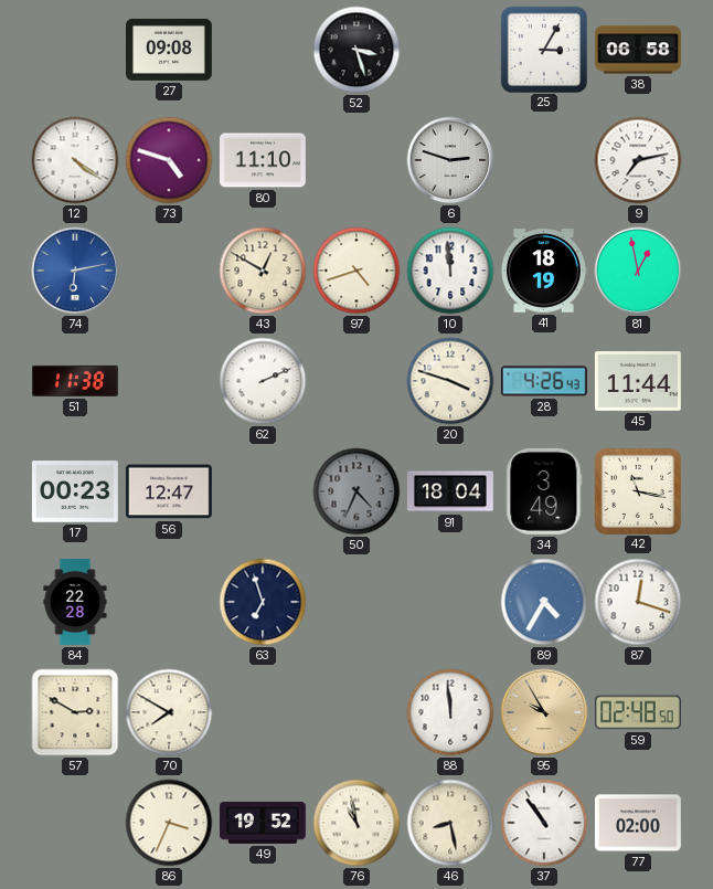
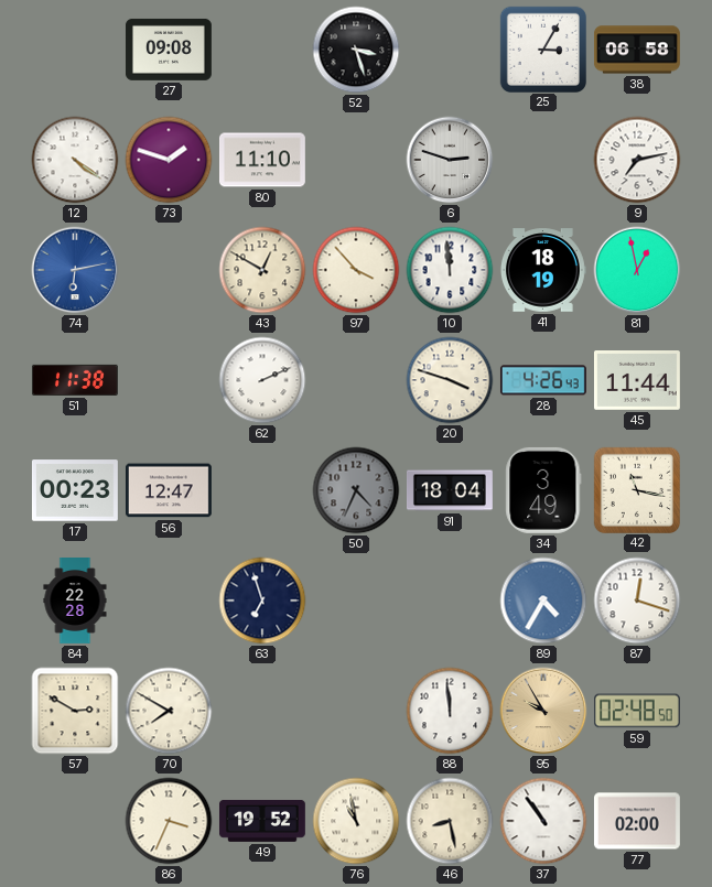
73: 4:48 -> 1:48 (169, 160)
97: 4:42 -> 3:53 (356, 270)
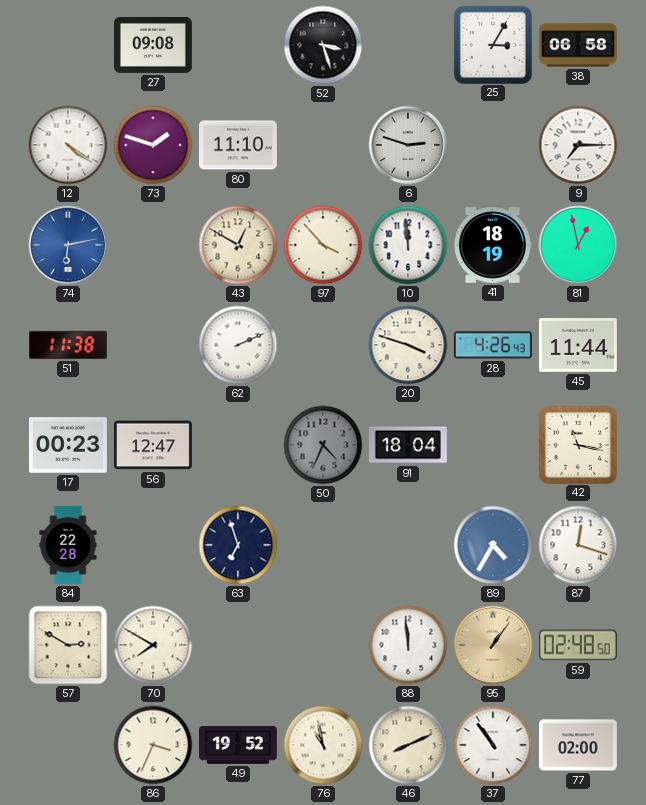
9: 7:13 -> 7:15 (578, 145)
34: 3:49 -> none (543, 490)
95: 9:55 -> 1:06 (493, 645)
46: 8:28 -> 8:11 (408, 745)
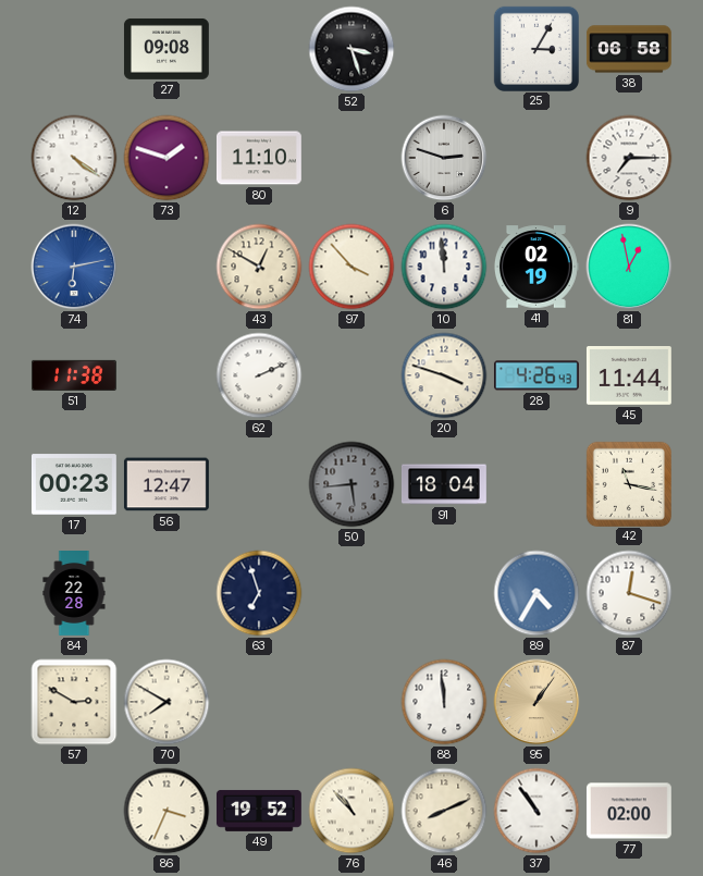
41: 18:19 -> 02:19 (535, 267)
50: 4:34 -> 5:44 (351, 484)
59: 02:48 -> none (578, 645)
76: 10:58 -> 10:53 (351, 811)
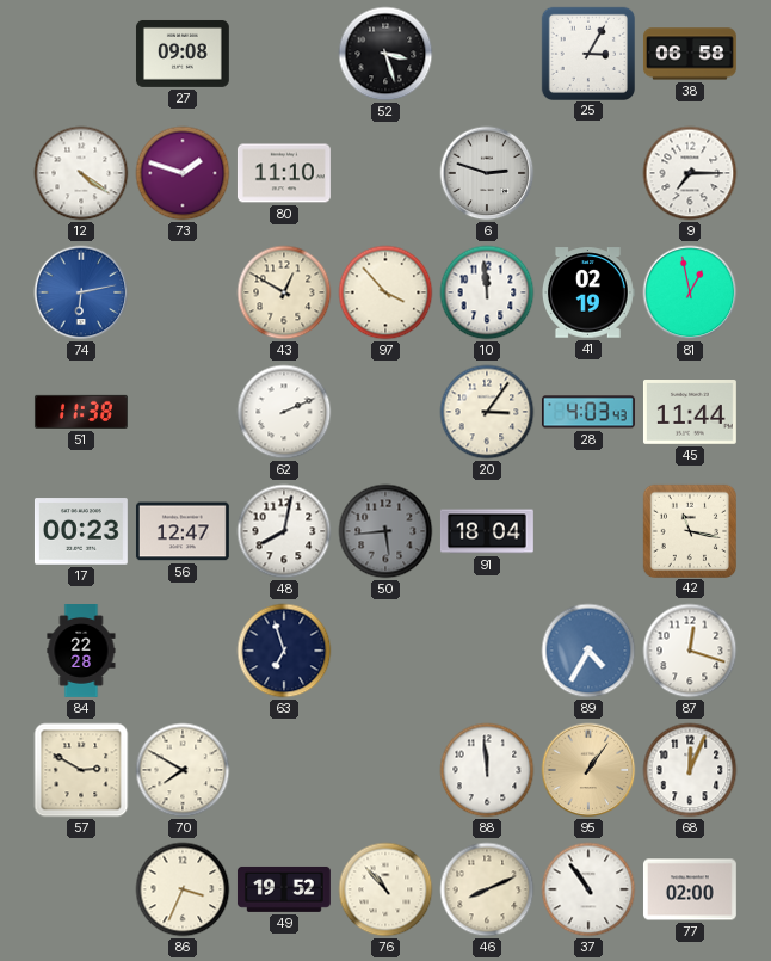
20: 3:48 -> 3:06 (487, 412)
28: 4:26 -> 4:03 (588, 412)
48: none -> 8:02 (284, 531)
68: none -> 12:04 (690, 770)
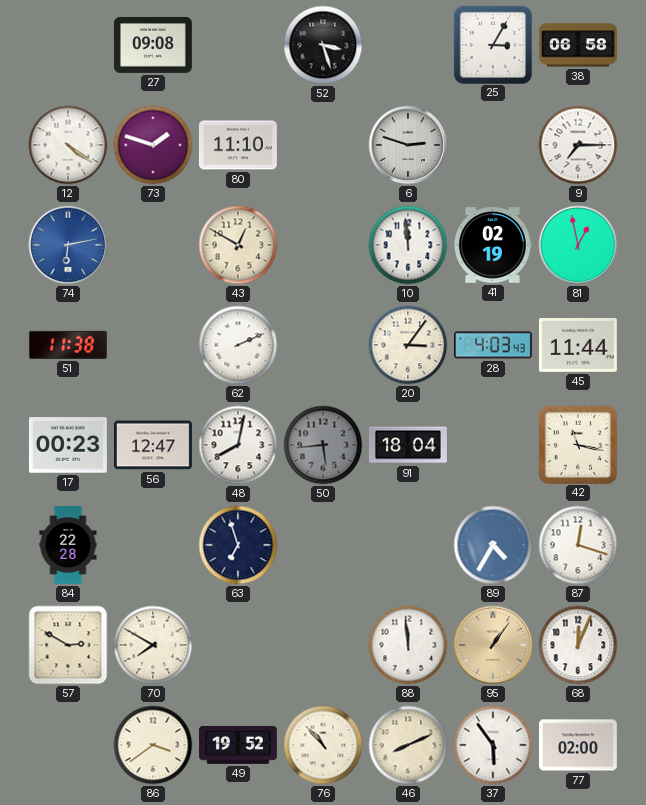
97: 3:53 -> none (385, 292)
86: 3:34 -> 3:39 (153, 745)
37: 10:54 -> 5:54 (493, 745)
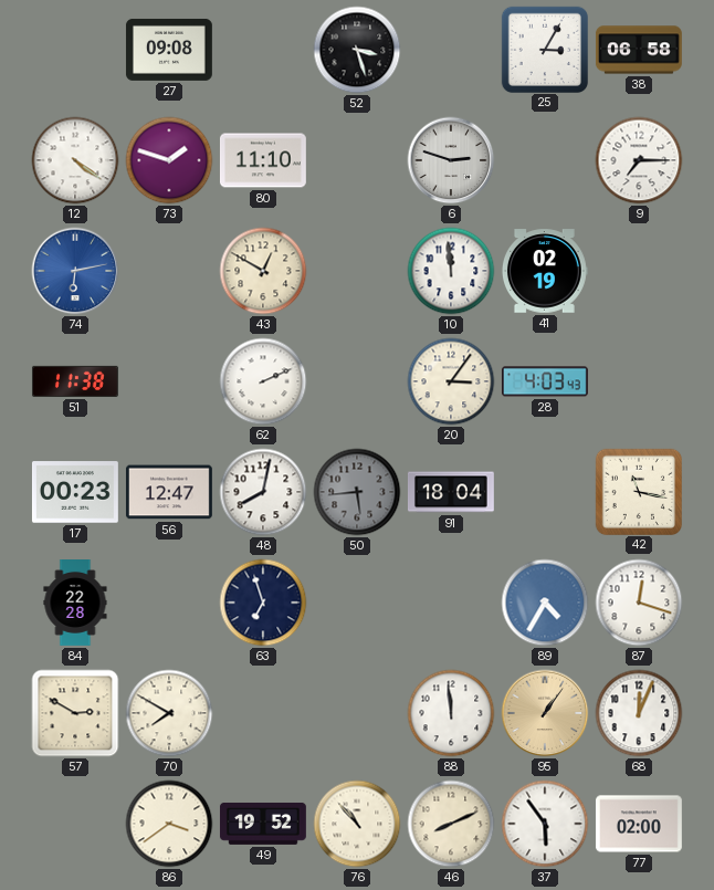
81: 12:58 -> none (578, 245)
45: 11:44 -> none (578, 346)
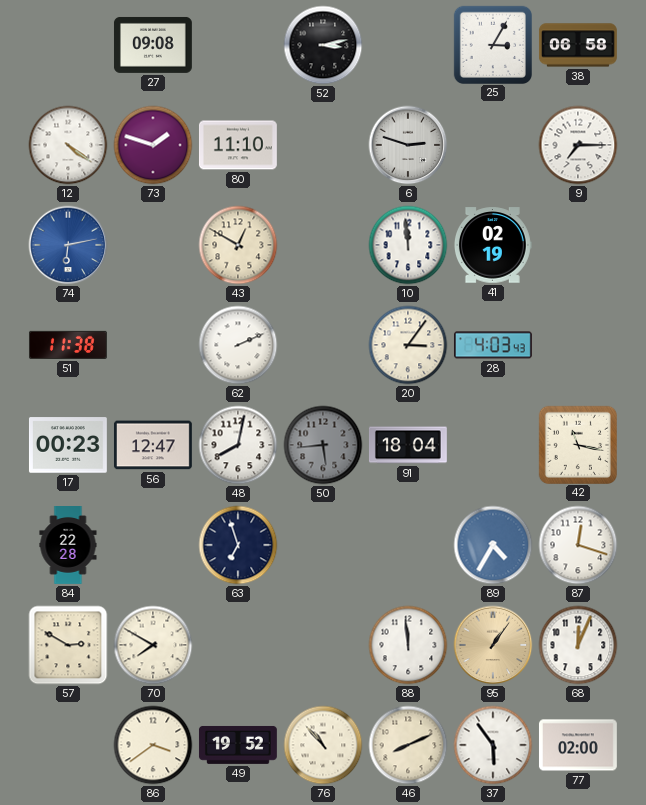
52: 3:27 -> 3:13 (323, 45)
